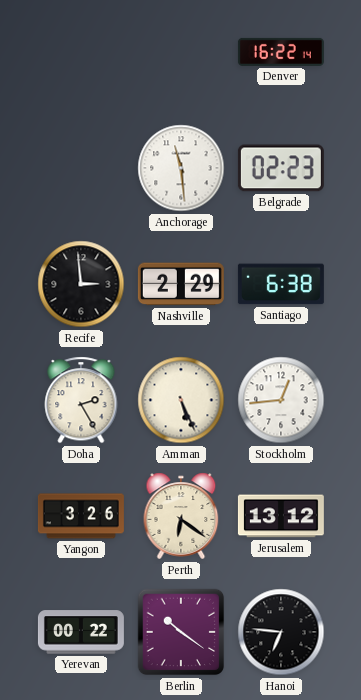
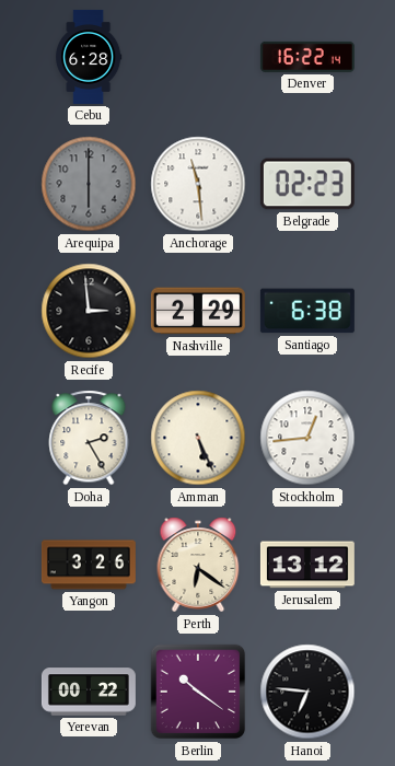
Cebu: none -> 6:28 (89, 57)
Arequipa: none -> 6:00 (89, 184)
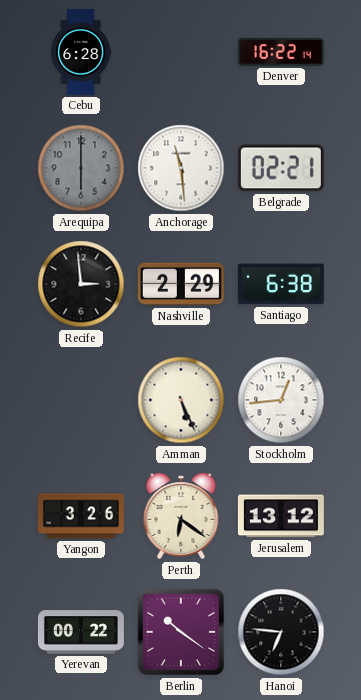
Belgrade: 02:23 -> 02:21 (281, 168)
Doha: 2:25 -> none (89, 438)
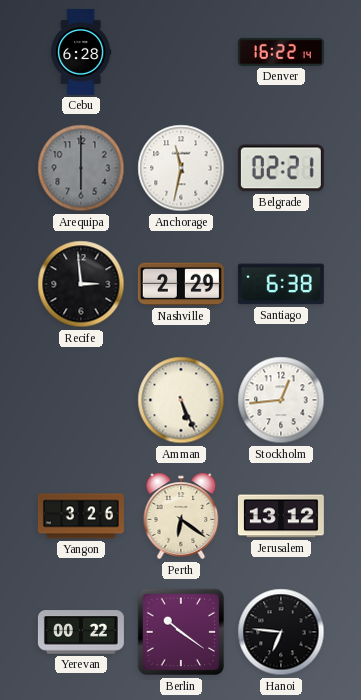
Anchorage: 11:29 -> 11:32 (181, 168)
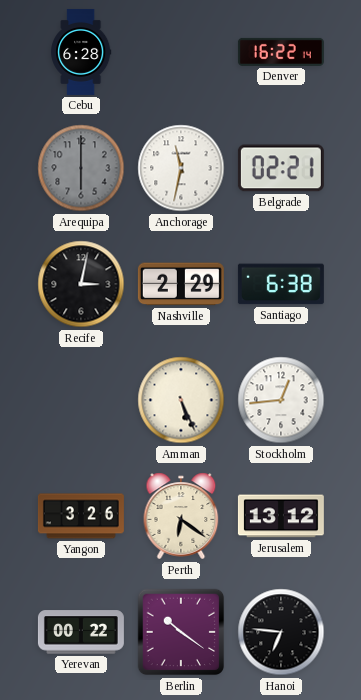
Recife: 2:59 -> 3:02 (81, 284)
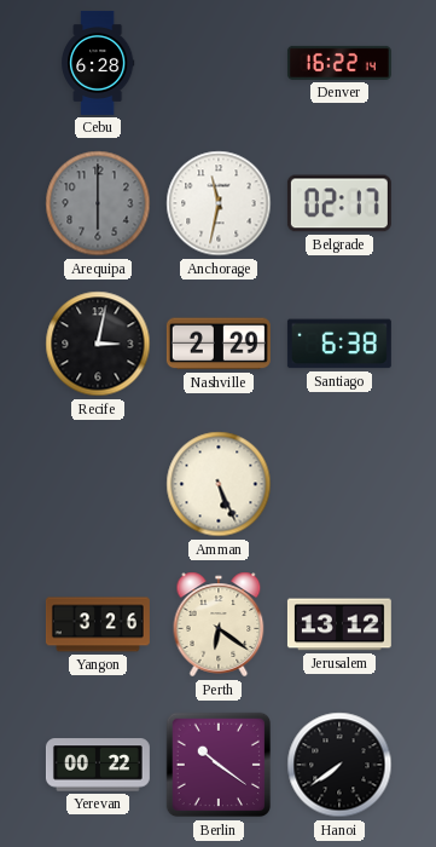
Belgrade: 02:21 -> 02:17 (339, 203)
Stockholm: 12:44 -> none (281, 400)
Hanoi: 6:46 -> 7:39 (339, 765)
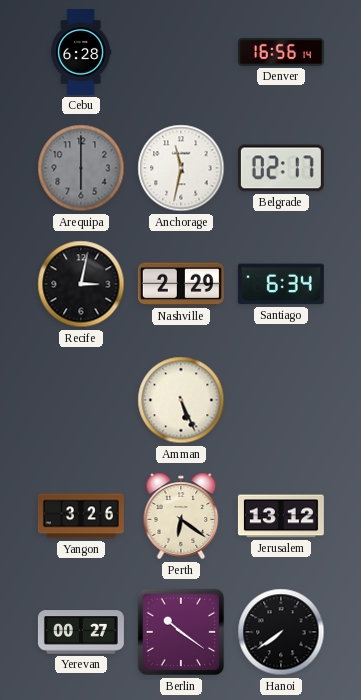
Denver: 16:22 -> 16:56 (281, 52)
Santiago: 6:38 -> 6:34 (281, 284)
Yerevan: 00:22 -> 00:27 (81, 632)
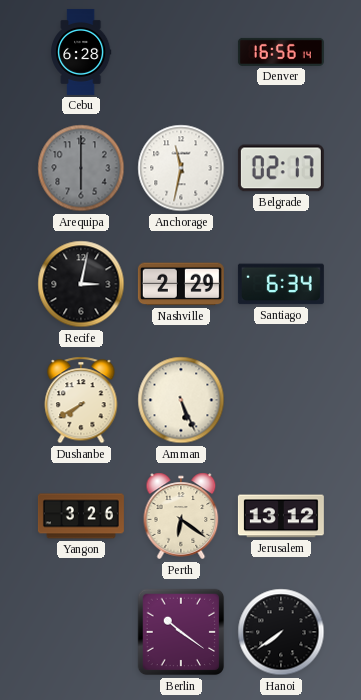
Dushanbe: none -> 7:40 (81, 400)
Yerevan: 00:27 -> none (81, 632)
